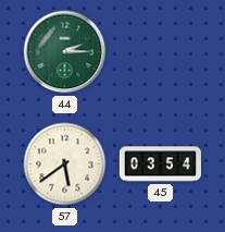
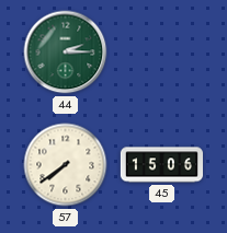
57: 5:39 -> 7:39 (66, 165)
45: 03:54 -> 15:06 (161, 165)
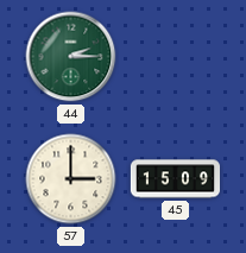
57: 7:39 -> 3:00 (71, 179)
45: 15:06 -> 15:09 (175, 179)
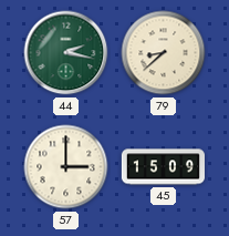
44: 2:15 -> 2:17 (66, 53)
79: none -> 8:38 (164, 53)
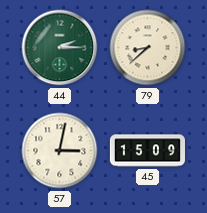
44: 2:17 -> 2:15 (60, 48)
57: 3:00 -> 3:02 (60, 151)
